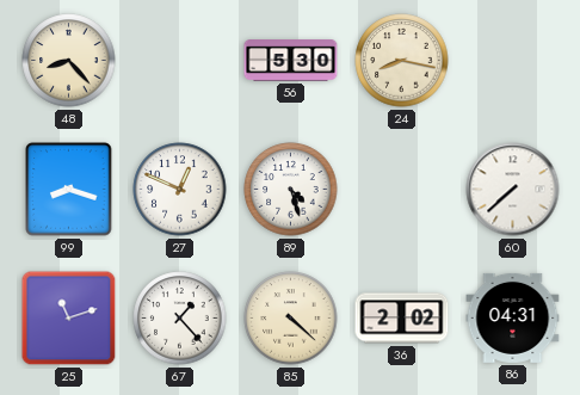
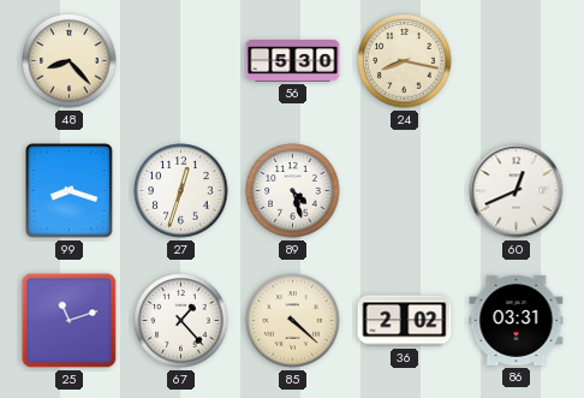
27: 12:49 -> 12:33 (181, 191)
60: 7:38 -> 12:41 (517, 191)
86: 04:31 -> 03:31 (517, 320)
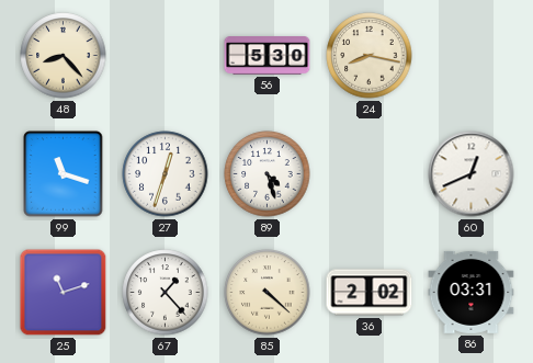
99: 8:18 -> 11:18 (64, 174)
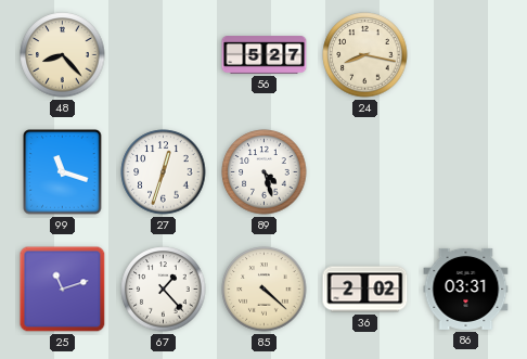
56: 5:30 -> 5:27 (265, 55)
60: 12:41 -> none (472, 174)
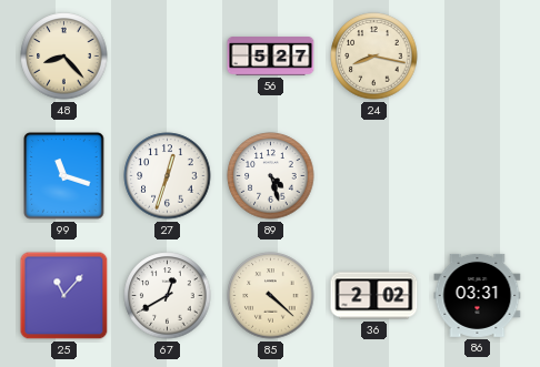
25: 11:12 -> 11:07 (64, 296)
67: 1:23 -> 12:40 (168, 296)
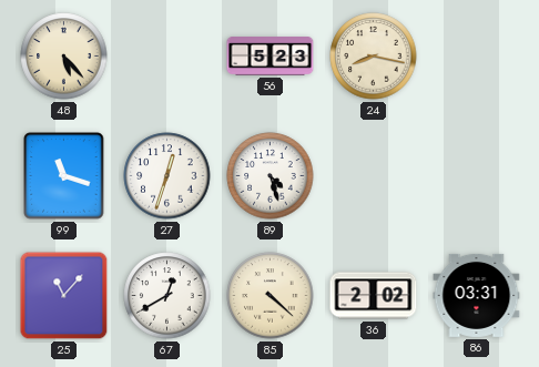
48: 8:23 -> 5:23 (64, 57)
56: 5:27 -> 5:23 (271, 57)
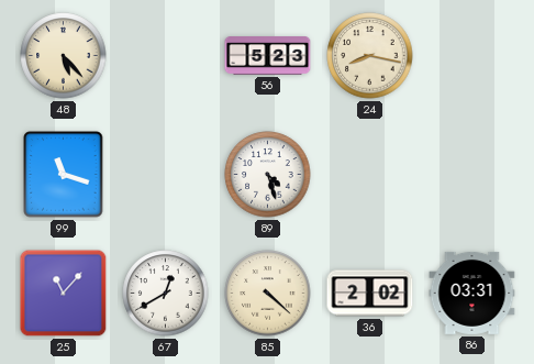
27: 12:33 -> none (167, 176)
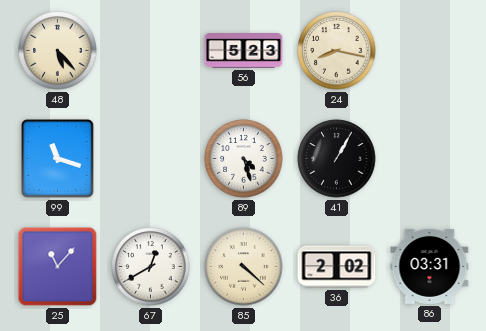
41: none -> 1:05 (337, 159)
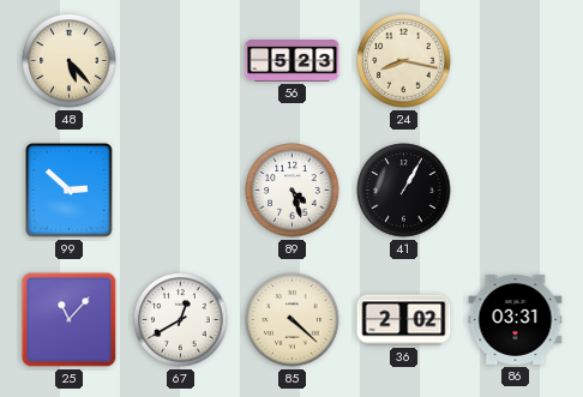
99: 11:18 -> 2:52 (70, 191)
